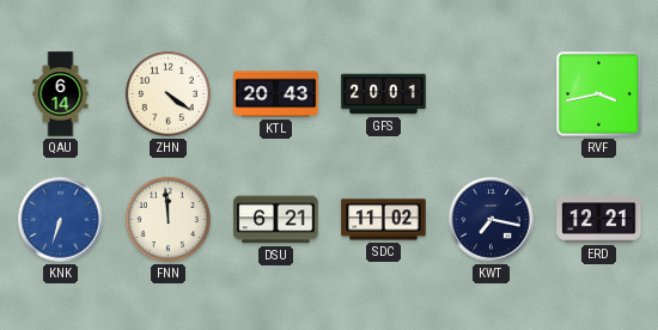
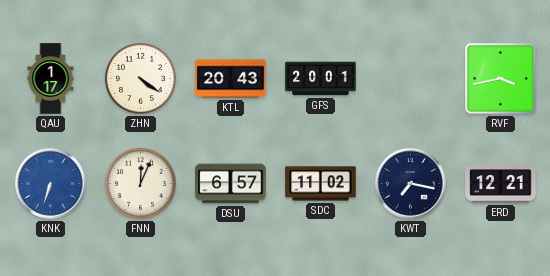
QAU: 6:14 -> 1:17 (51, 79)
FNN: 11:59 -> 12:04 (140, 183)
DSU: 6:21 -> 6:57 (231, 184)
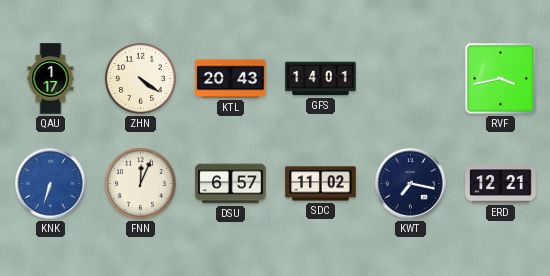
GFS: 20:01 -> 14:01 (321, 79)
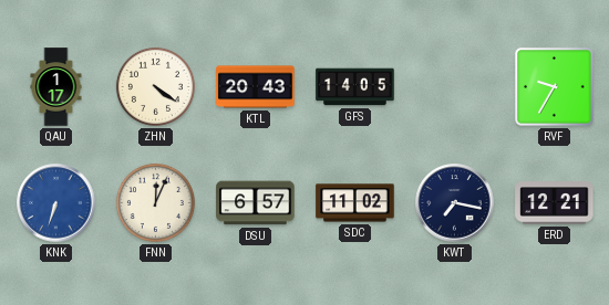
GFS: 14:01 -> 14:05 (355, 87)
RVF: 3:43 -> 9:35 (555, 87)
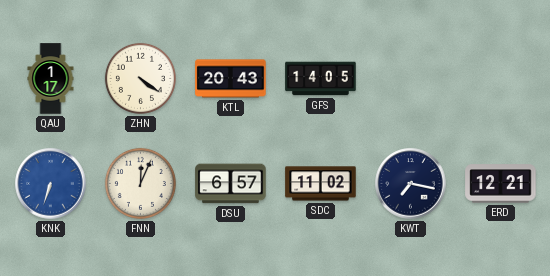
RVF: 9:35 -> none (555, 87)
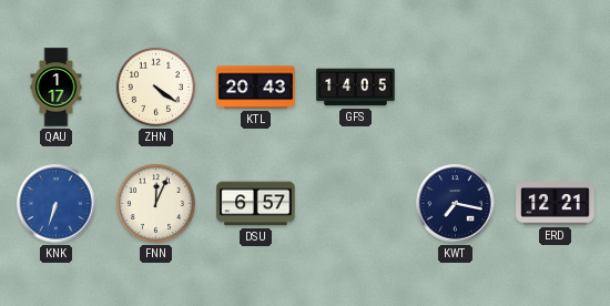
SDC: 11:02 -> none (321, 184)
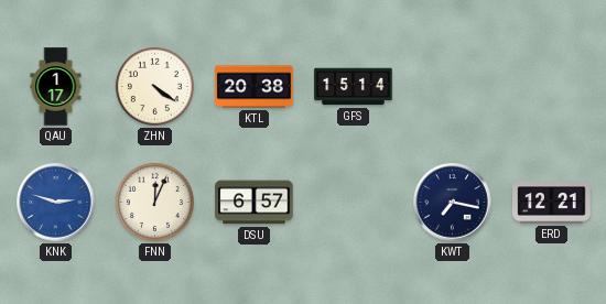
KTL: 20:43 -> 20:38 (255, 87)
GFS: 14:05 -> 15:14 (354, 87)
KNK: 6:33 -> 2:48 (56, 203)
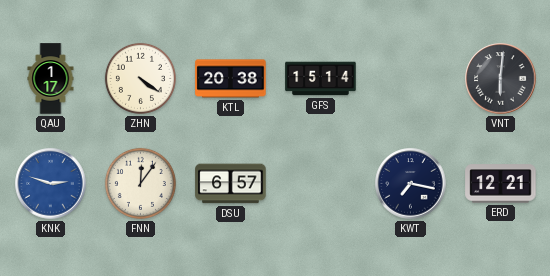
VNT: none -> 6:01 (501, 79)
FNN: 12:04 -> 12:06 (140, 183)
